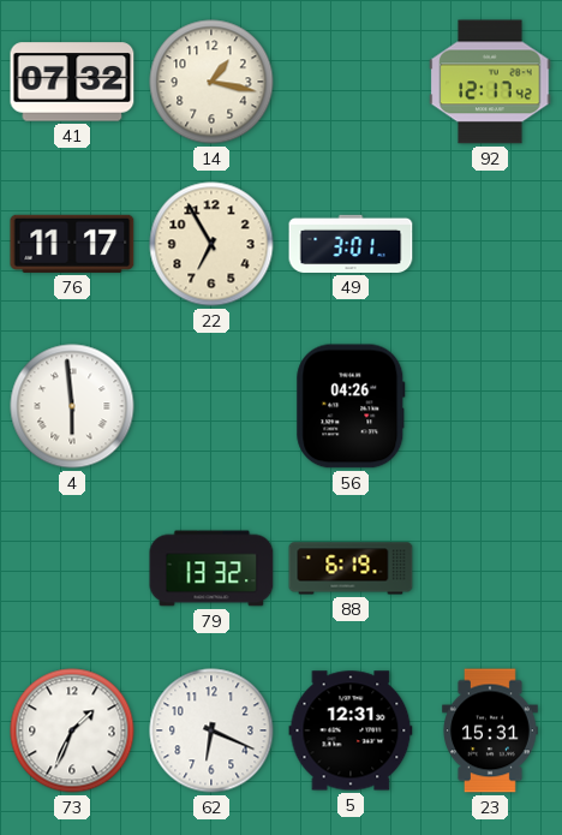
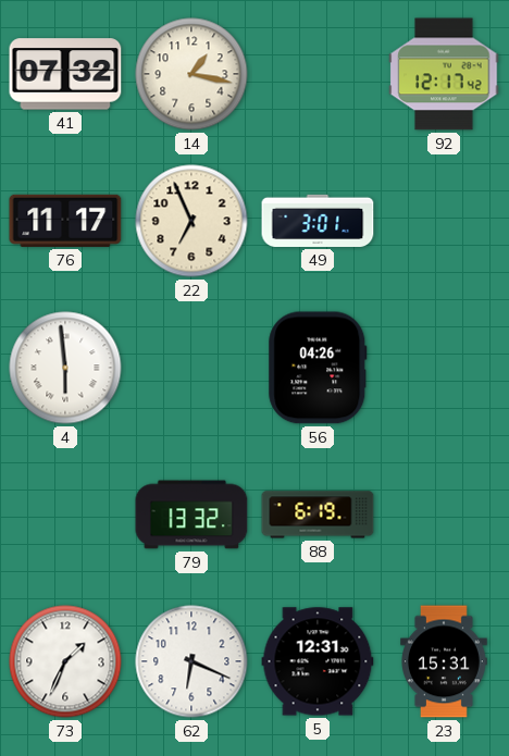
22: 6:55 -> 6:56 (191, 221)
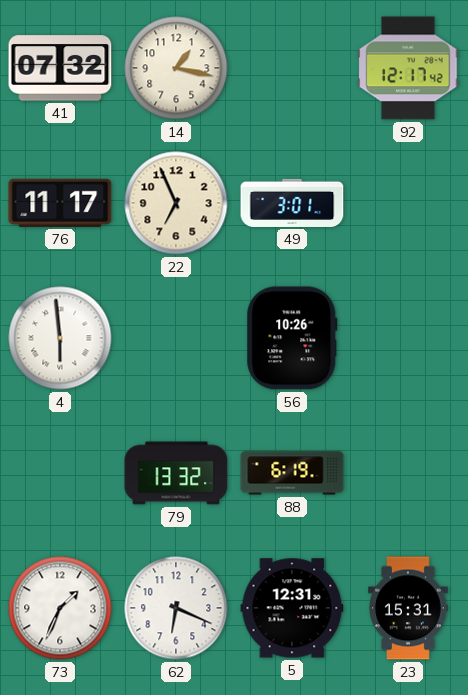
56: 04:26 -> 10:26 (292, 338)
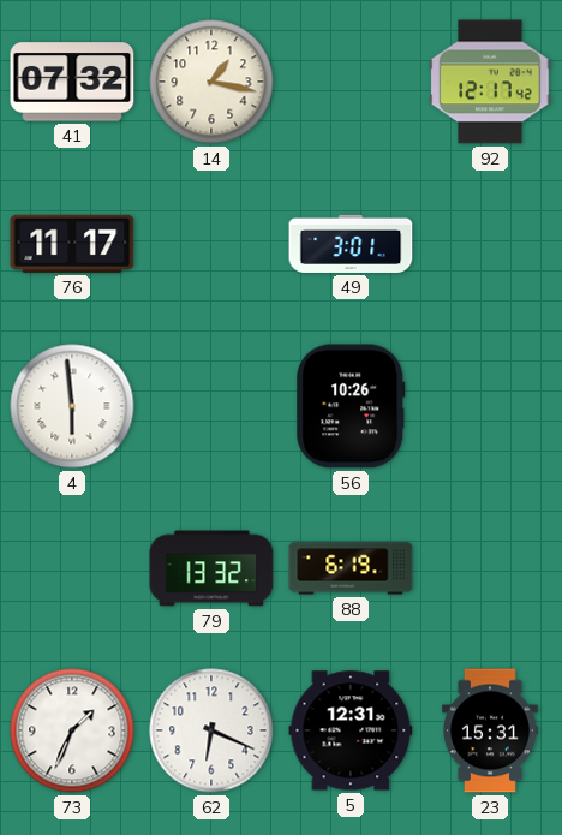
22: 6:56 -> none (176, 203)
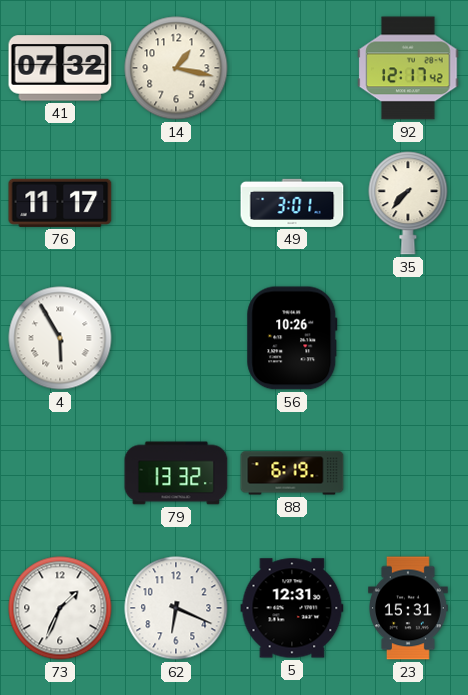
35: none -> 7:37 (408, 203)
4: 5:59 -> 5:55 (60, 338)
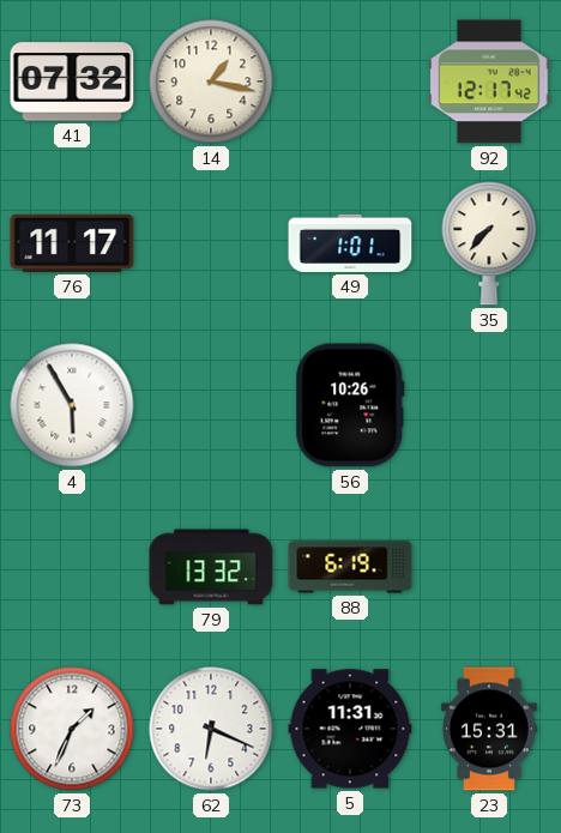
49: 3:01 -> 1:01 (350, 243)
5: 12:31 -> 11:31 (350, 729)
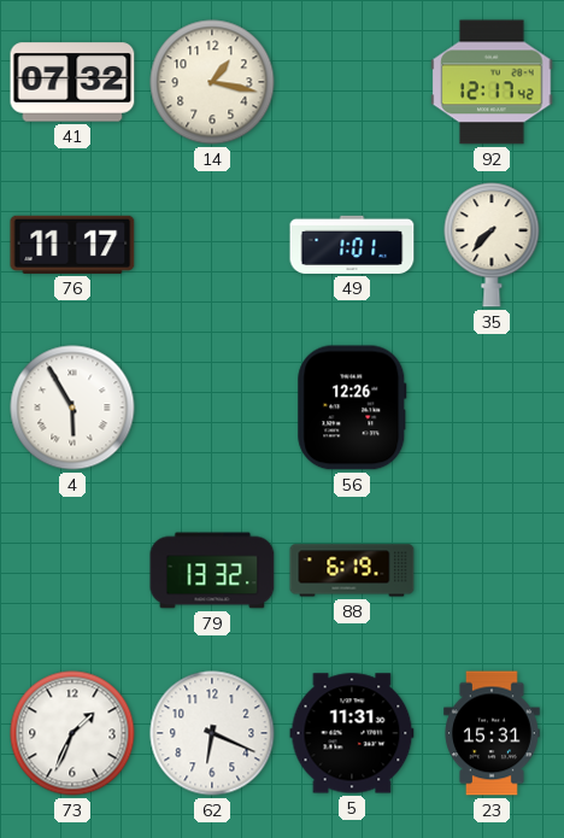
56: 10:26 -> 12:26 (352, 408)
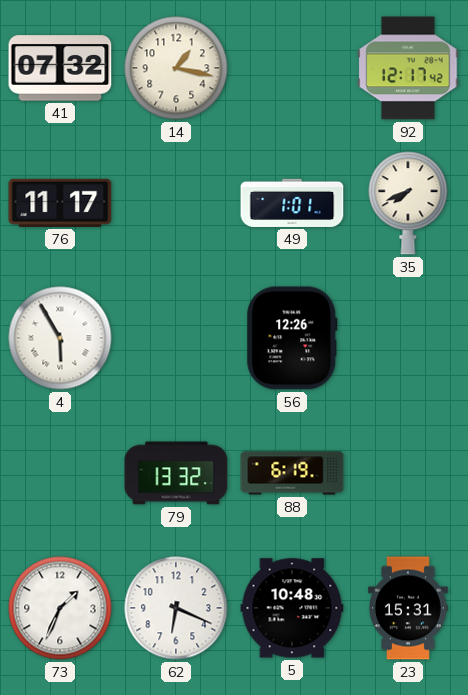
35: 7:37 -> 7:41 (408, 203)
5: 11:31 -> 10:48 (292, 608)
